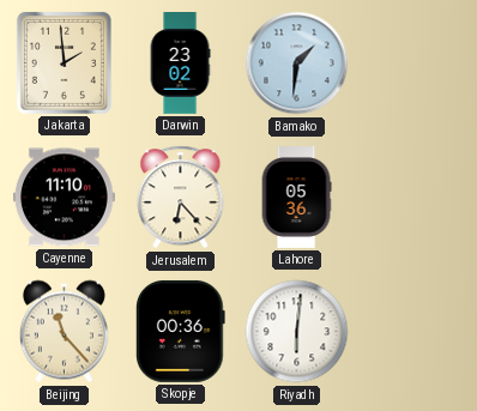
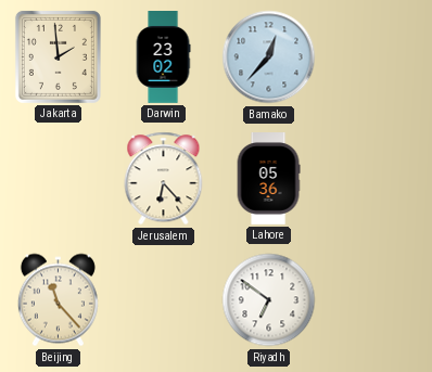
Bamako: 1:31 -> 12:37 (269, 57)
Cayenne: 11:10 -> none (64, 198)
Skopje: 00:36 -> none (181, 331)
Riyadh: 6:01 -> 6:51 (269, 300)
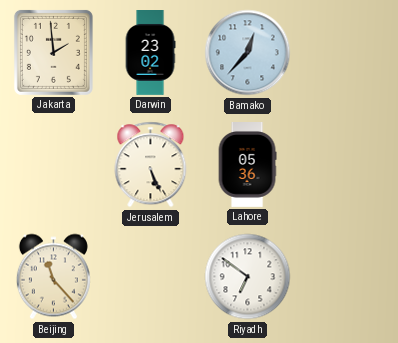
Jerusalem: 6:23 -> 5:26 (151, 165)
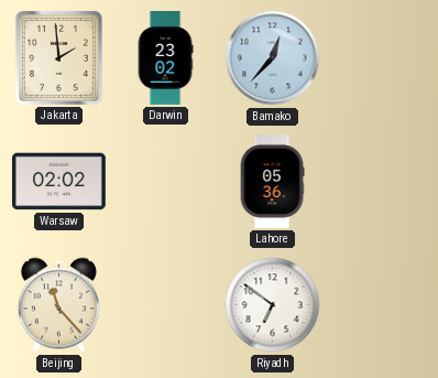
Warsaw: none -> 02:02 (58, 182)
Jerusalem: 5:26 -> none (151, 165)
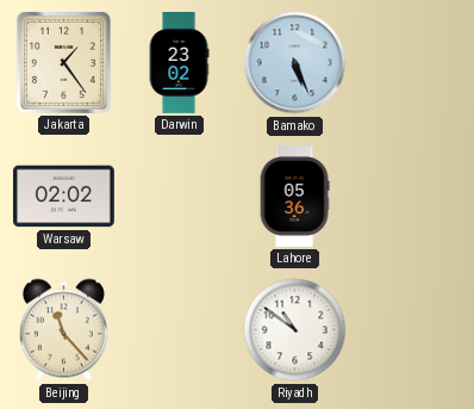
Jakarta: 1:59 -> 1:24 (63, 62)
Bamako: 12:37 -> 5:26 (295, 63)
Riyadh: 6:51 -> 10:51 (295, 330)
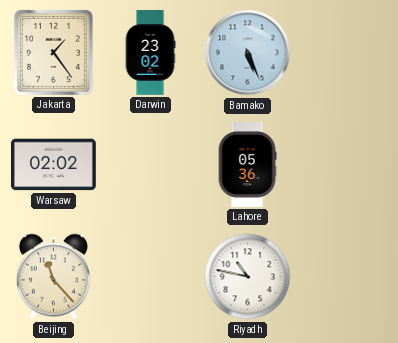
Riyadh: 10:51 -> 10:47 (248, 277)
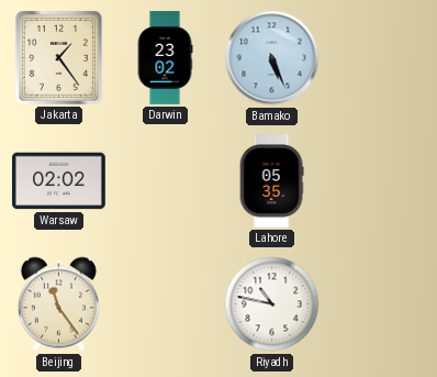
Lahore: 05:36 -> 05:35 (271, 181)
Beijing: 11:23 -> 11:24 (58, 304)
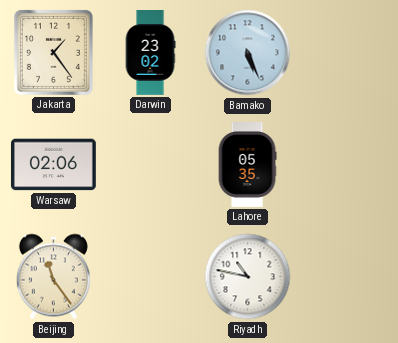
Warsaw: 02:02 -> 02:06 (53, 165)
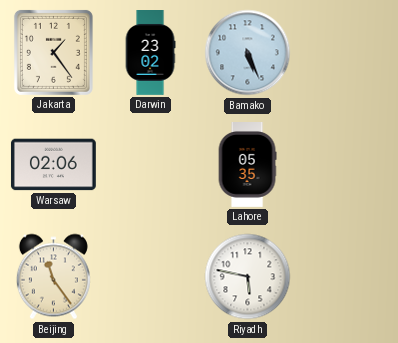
Riyadh: 10:47 -> 5:47 (248, 277)
